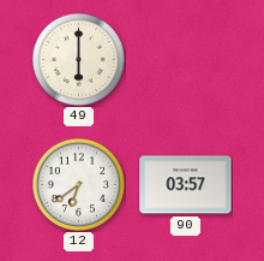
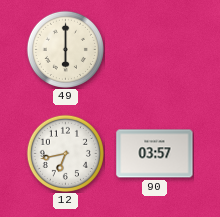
12: 6:39 -> 6:43 (65, 153)
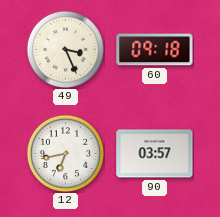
49: 6:00 -> 3:26 (65, 49)
60: none -> 09:18 (155, 50)
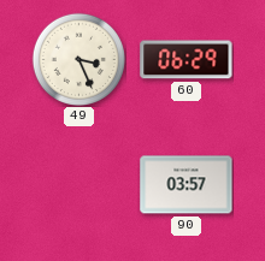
60: 09:18 -> 06:29 (187, 60)
12: 6:43 -> none (65, 153)
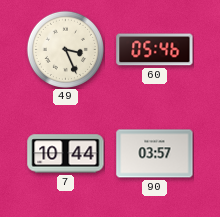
60: 06:29 -> 05:46 (155, 50)
7: none -> 10:44 (66, 154)
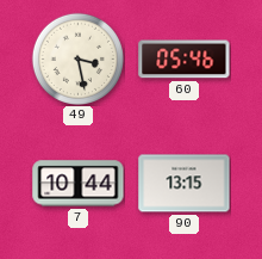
49: 3:26 -> 3:28 (77, 58)
90: 03:57 -> 13:15 (185, 184)
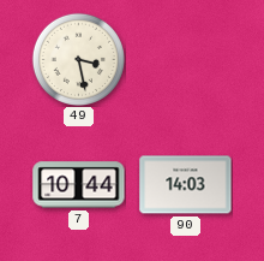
60: 05:46 -> none (185, 60)
90: 13:15 -> 14:03 (186, 185)
